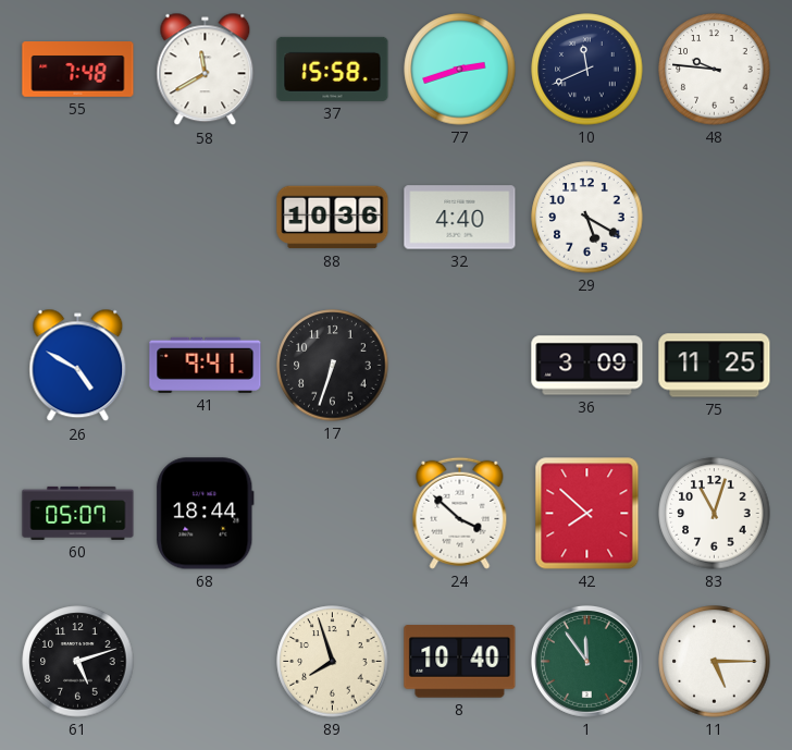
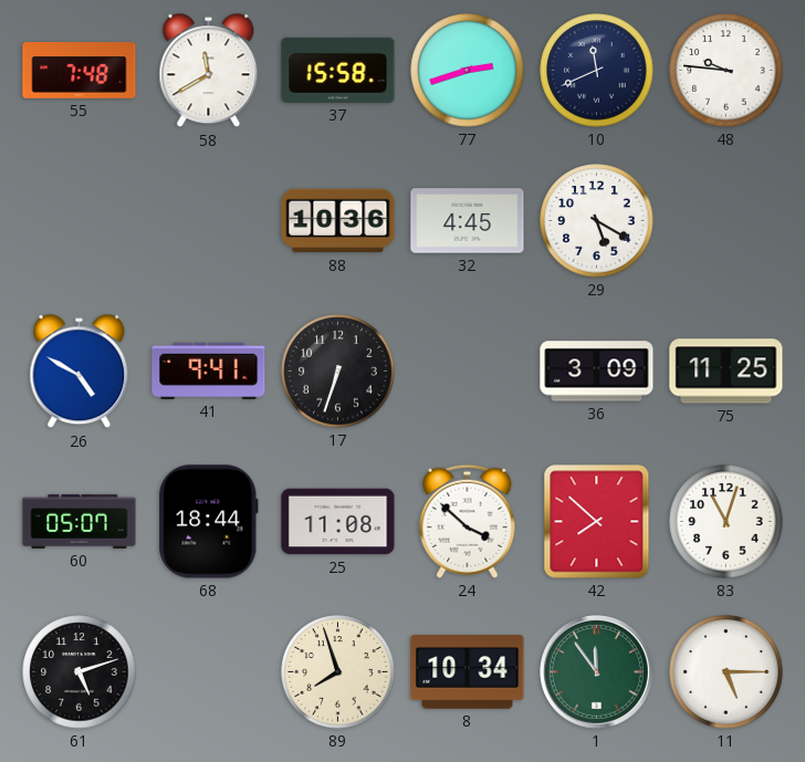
32: 4:40 -> 4:45 (468, 221)
25: none -> 11:08 (338, 522)
8: 10:40 -> 10:34 (468, 672)
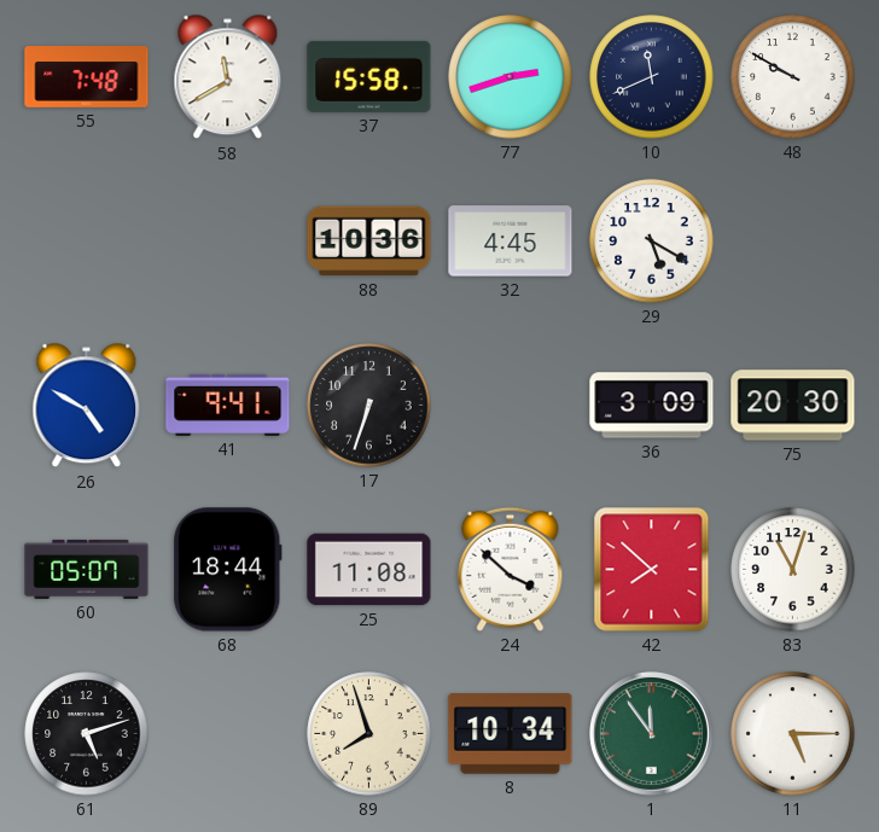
48: 9:46 -> 9:50 (793, 77)
75: 11:25 -> 20:30 (793, 406)
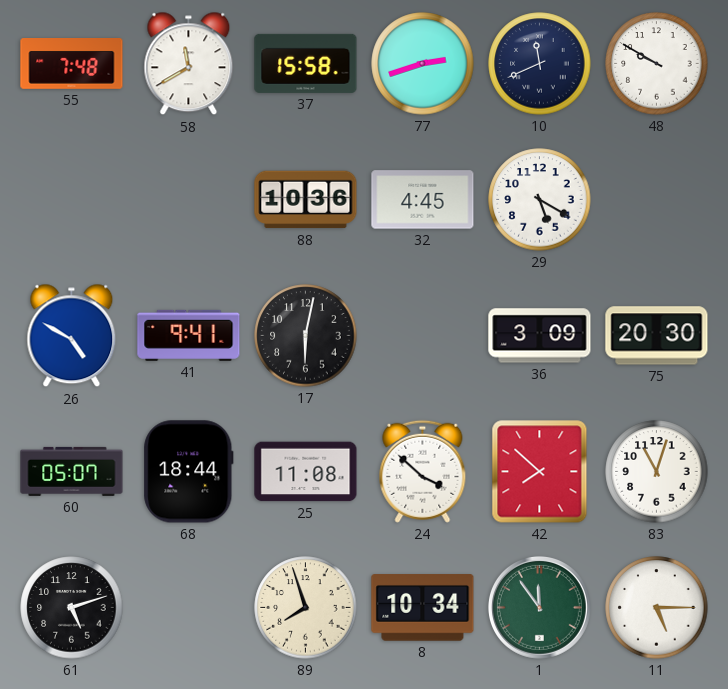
17: 6:33 -> 6:02 (306, 336)
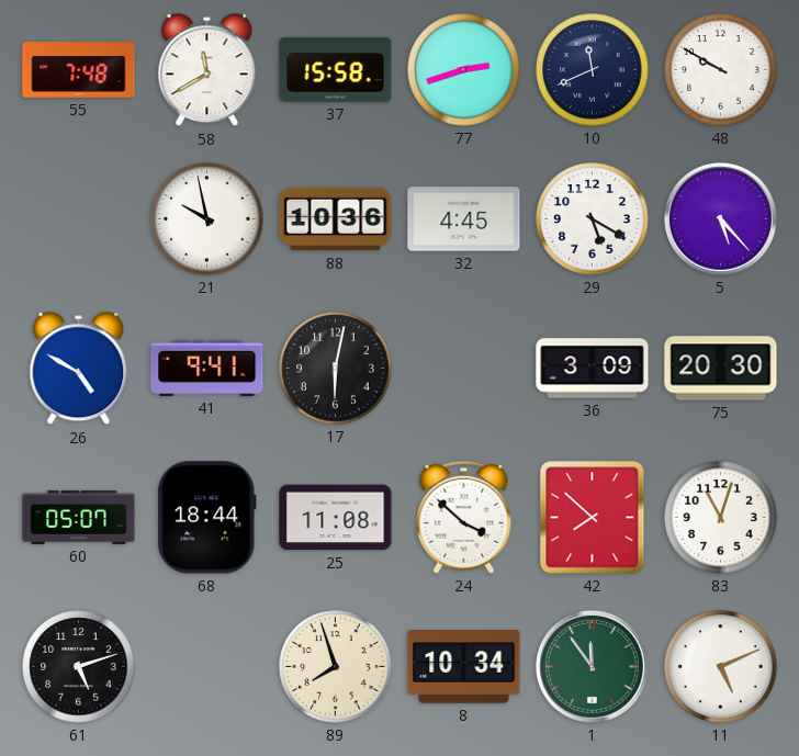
21: none -> 9:58 (207, 219)
5: none -> 5:23 (720, 218)
11: 5:15 -> 5:11 (721, 667)
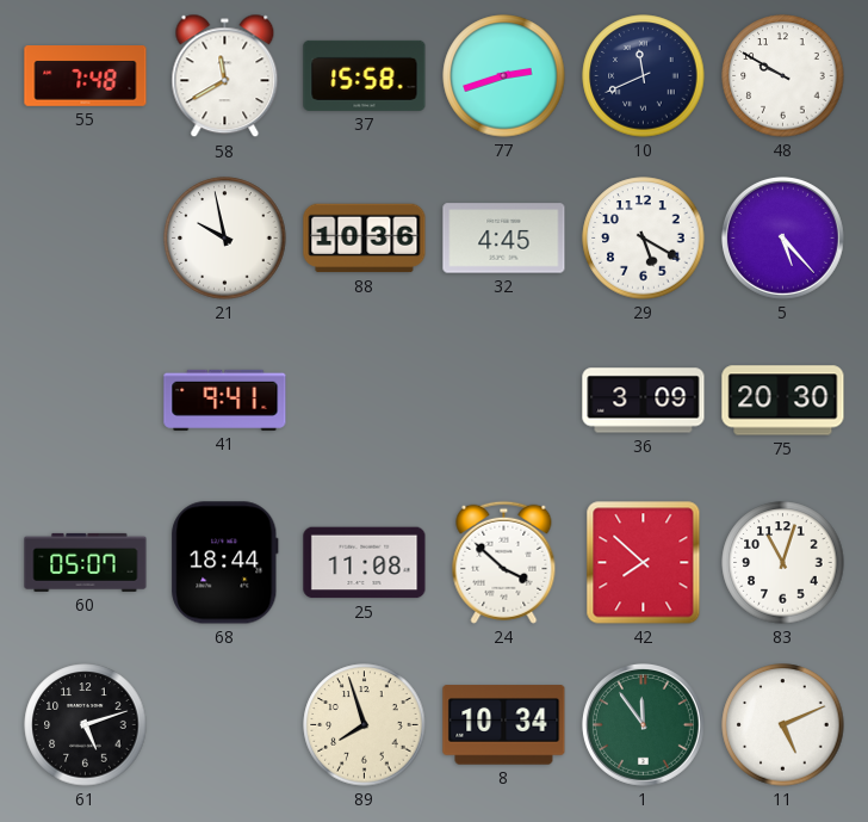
26: 4:50 -> none (79, 369)
17: 6:02 -> none (336, 369)
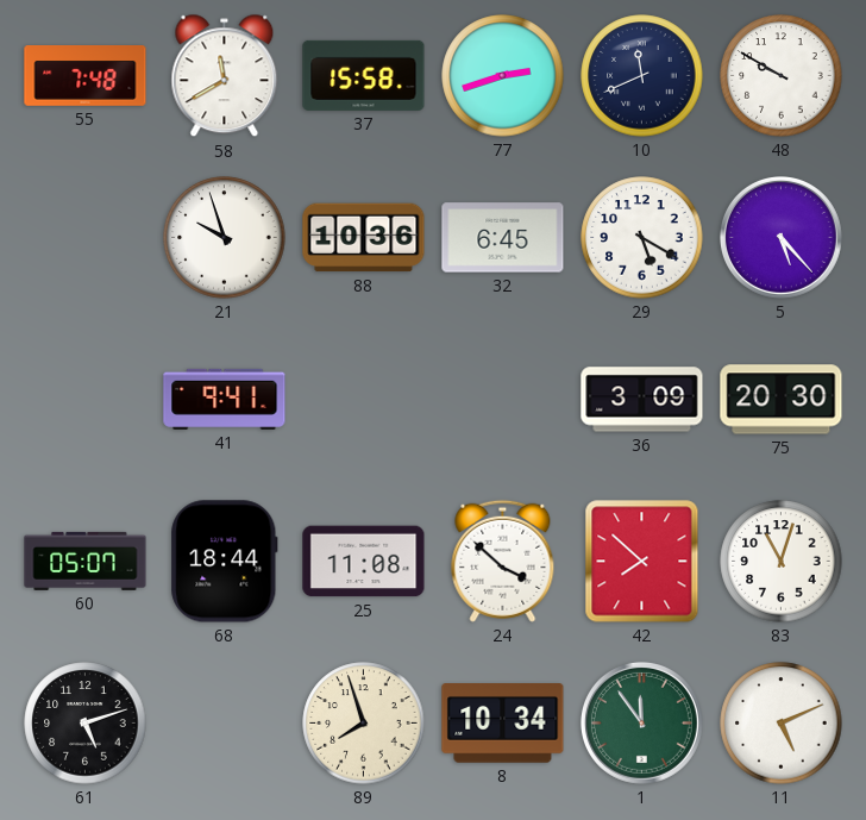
21: 9:58 -> 9:57 (225, 238)
32: 4:45 -> 6:45 (503, 238)
